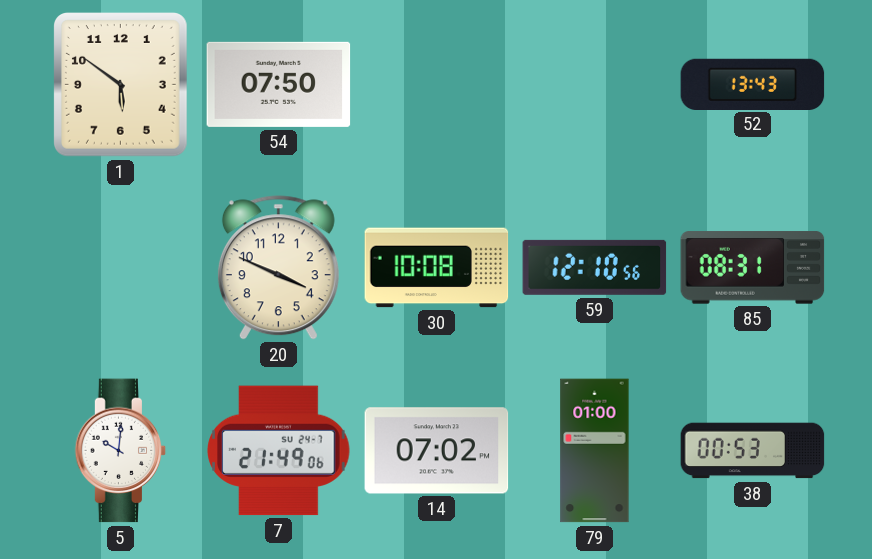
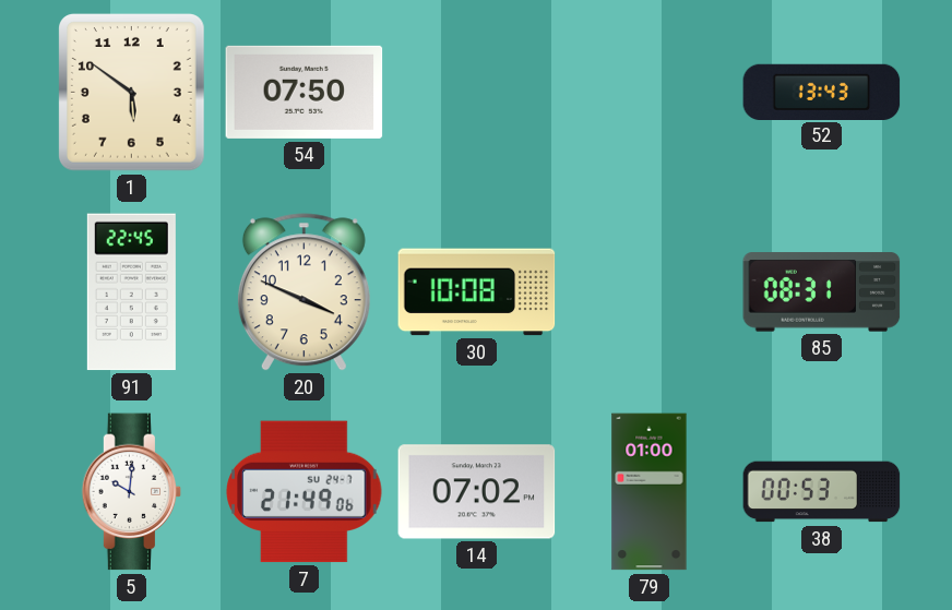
91: none -> 22:45 (131, 292)
59: 12:10 -> none (595, 267)
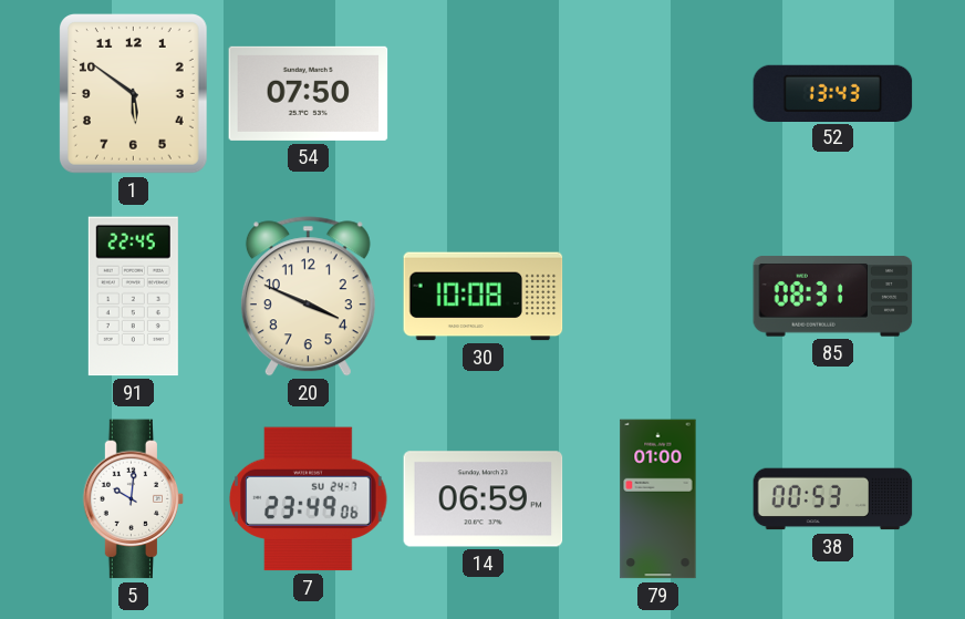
7: 21:49 -> 23:49 (309, 499)
14: 07:02 -> 06:59 (484, 499)
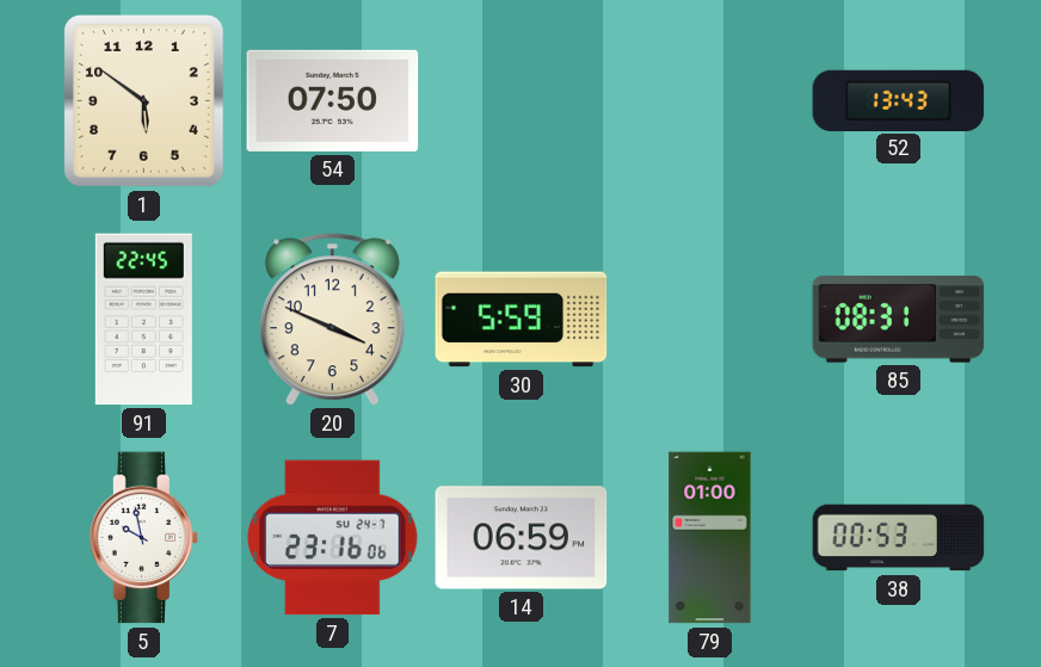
30: 10:08 -> 5:59 (522, 320)
5: 10:01 -> 9:58 (144, 538)
7: 23:49 -> 23:16 (333, 538)
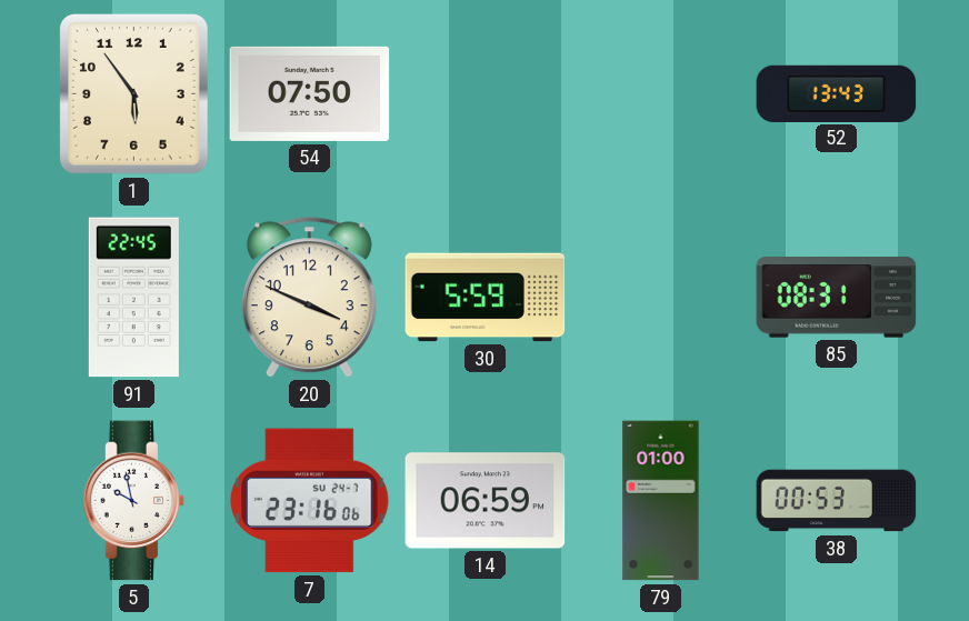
1: 5:51 -> 5:54 (133, 94)
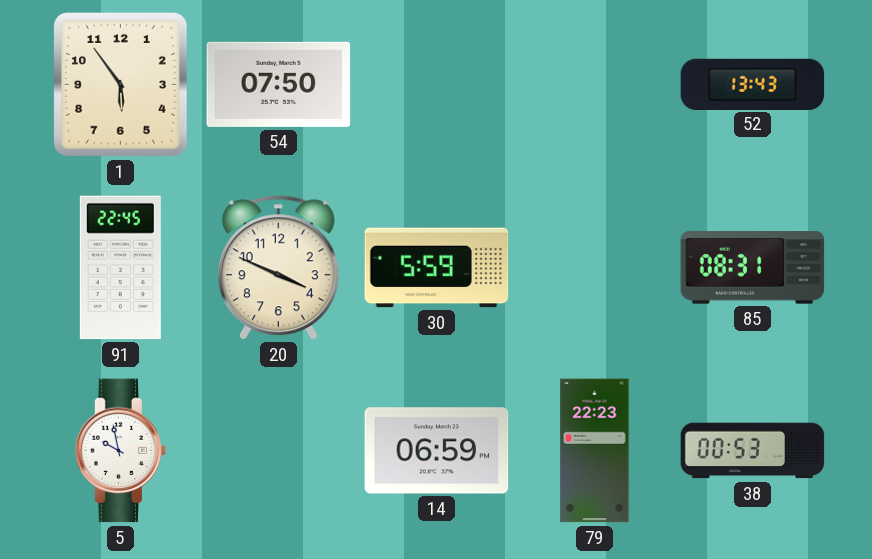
7: 23:16 -> none (310, 501)
79: 01:00 -> 22:23 (595, 451)
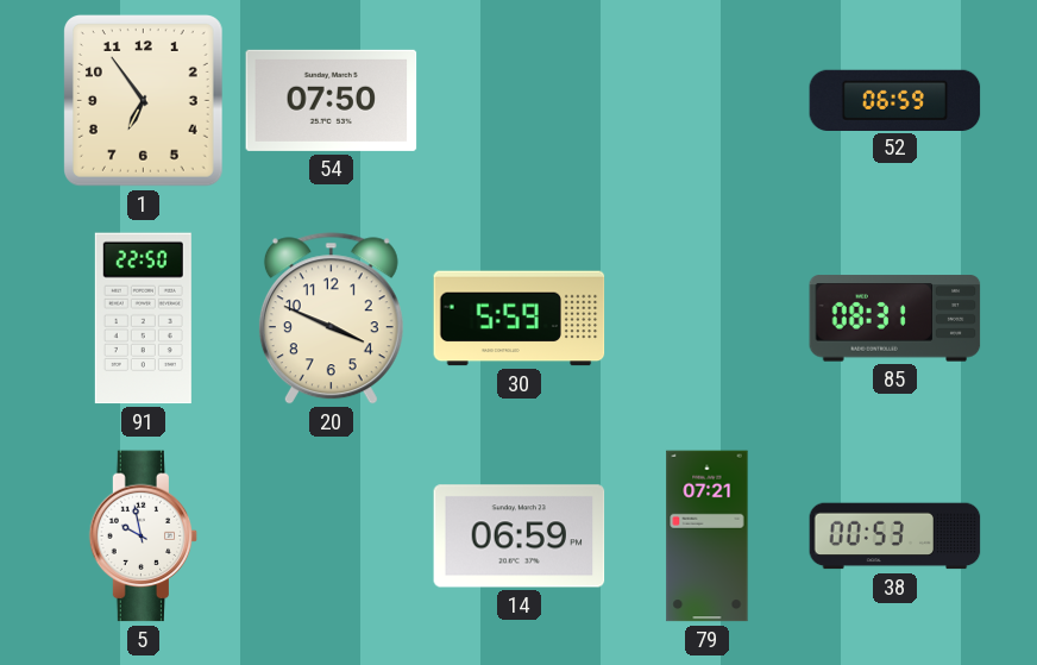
1: 5:54 -> 6:54 (143, 101)
52: 13:43 -> 06:59 (895, 100)
91: 22:45 -> 22:50 (143, 319)
79: 22:23 -> 07:21 (708, 537)
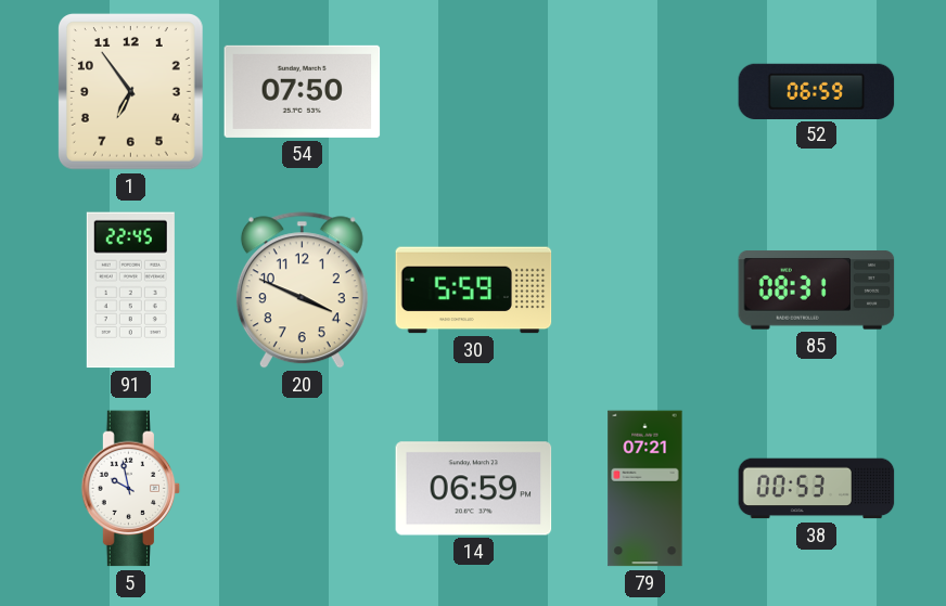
91: 22:50 -> 22:45 (130, 291)
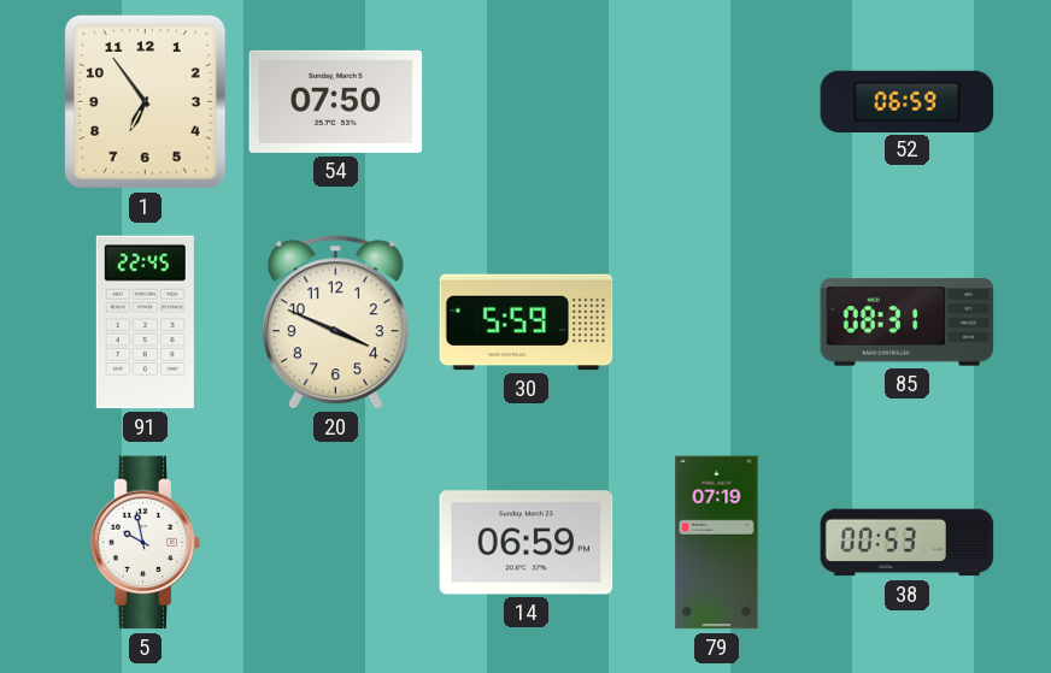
79: 07:21 -> 07:19 (717, 543)
